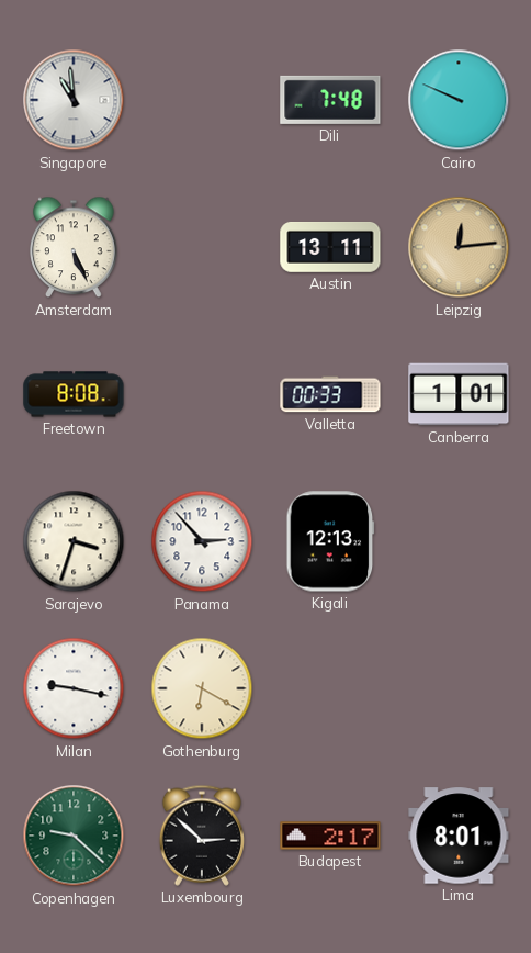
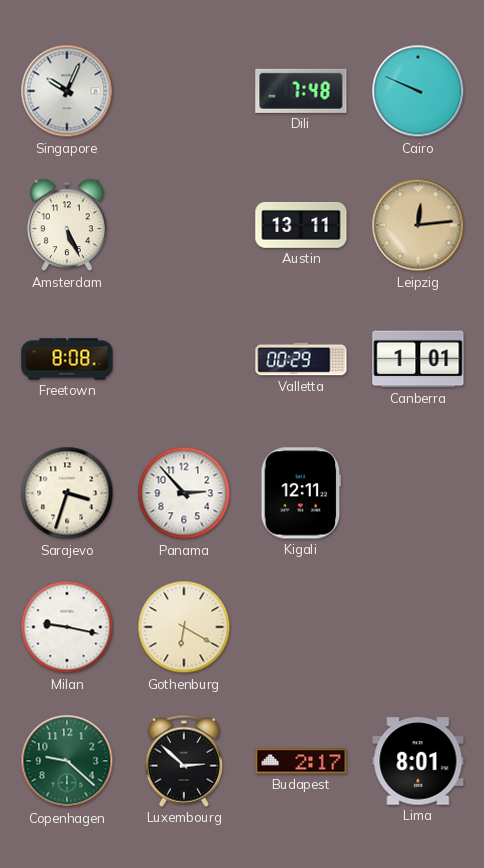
Singapore: 10:59 -> 10:04 (67, 91)
Valletta: 00:33 -> 00:29 (301, 359)
Kigali: 12:13 -> 12:11 (301, 493)
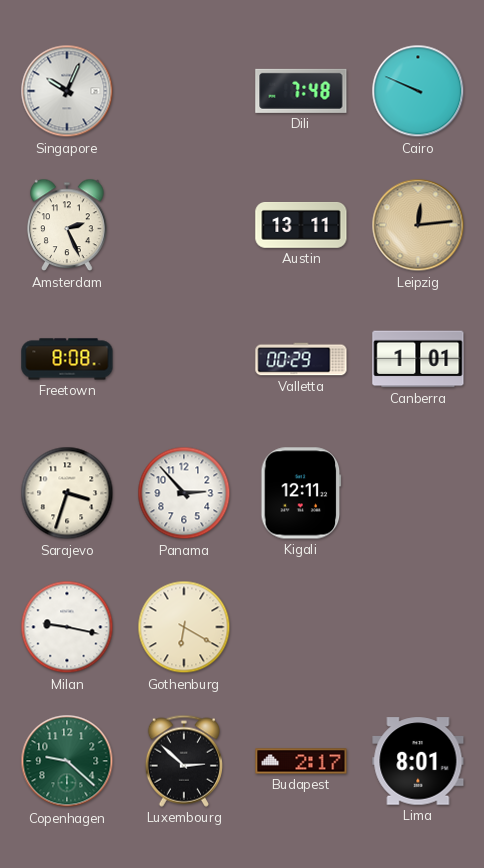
Amsterdam: 5:26 -> 2:26 (67, 225)
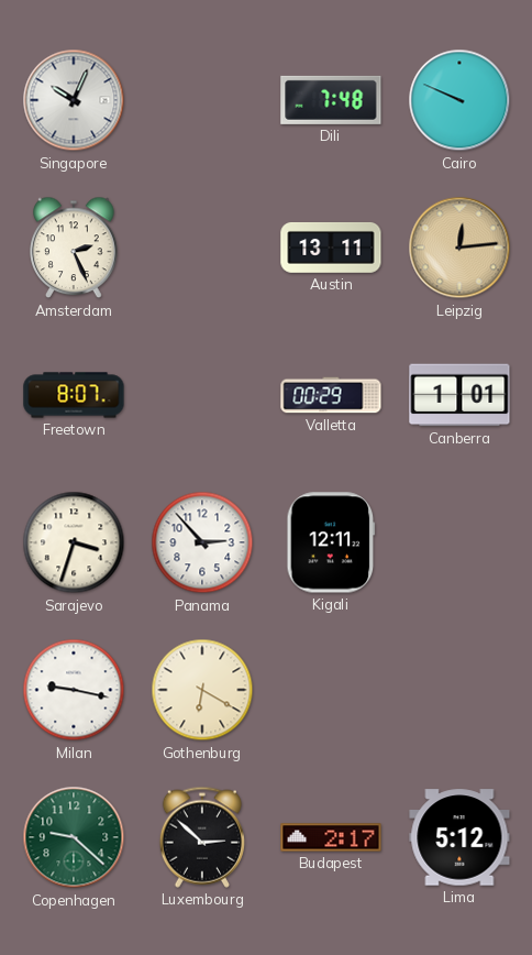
Freetown: 8:08 -> 8:07 (74, 395)
Lima: 8:01 -> 5:12 (459, 837)
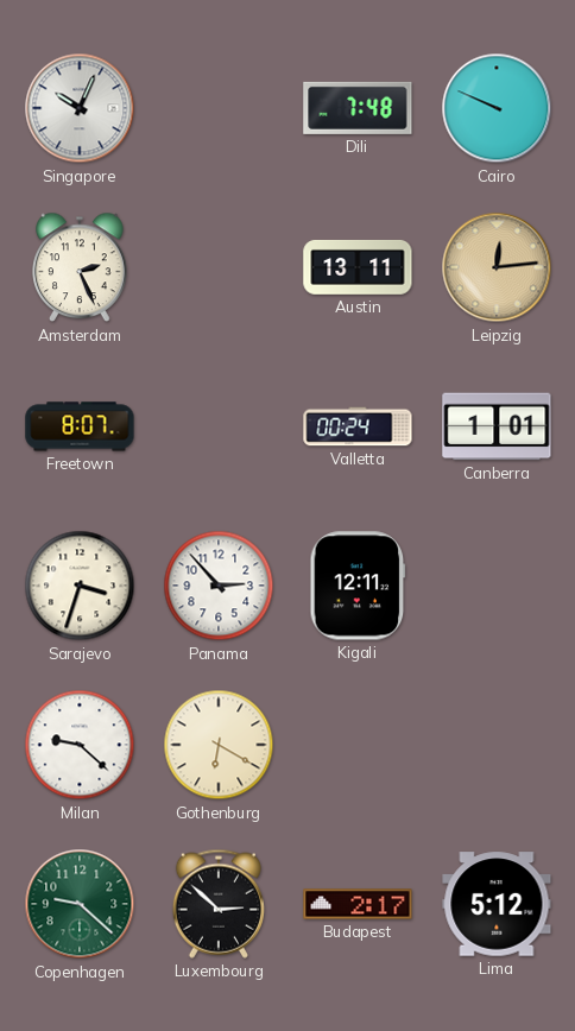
Valletta: 00:29 -> 00:24 (358, 426)
Milan: 9:17 -> 9:22 (80, 745)
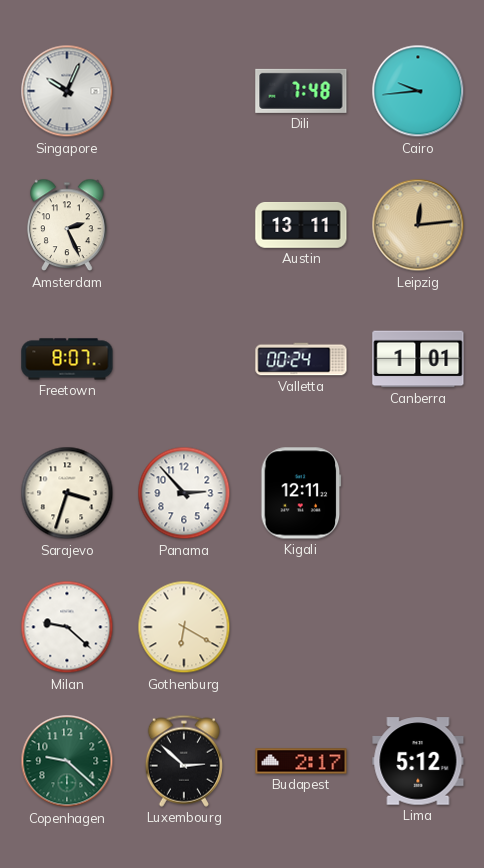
Cairo: 9:49 -> 9:44 (418, 91)
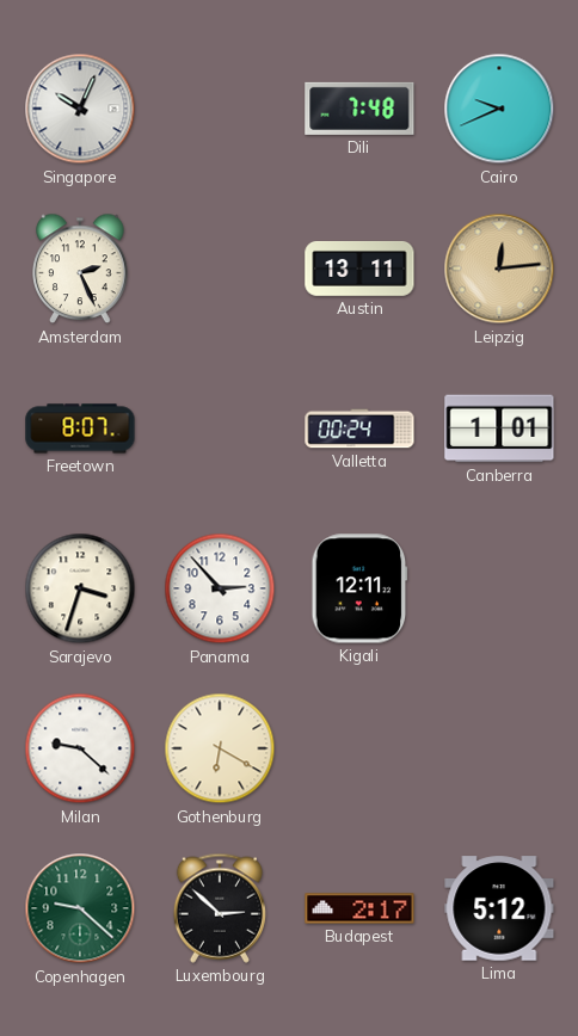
Cairo: 9:44 -> 9:41 (499, 109)
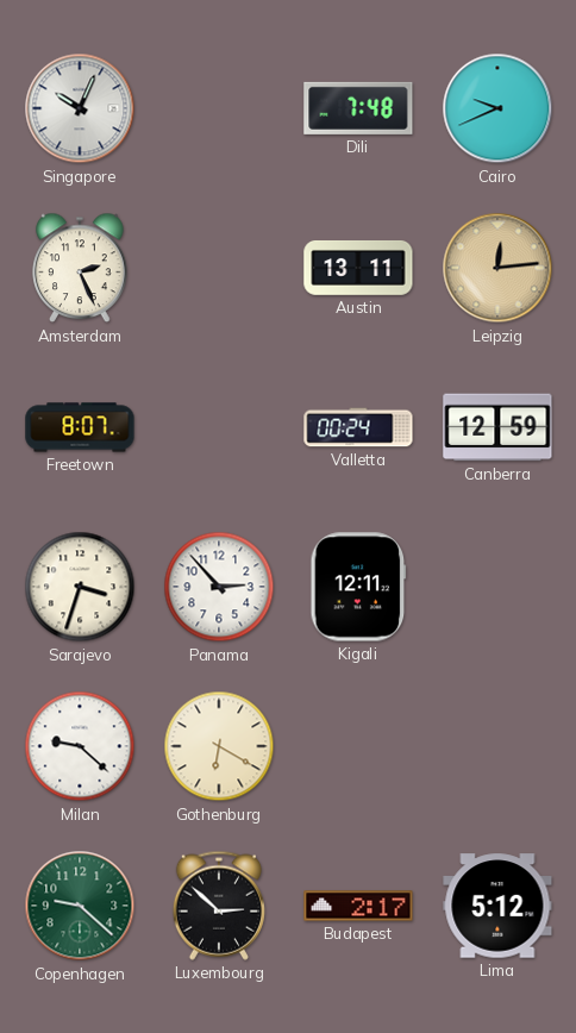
Canberra: 1:01 -> 12:59 (497, 427)
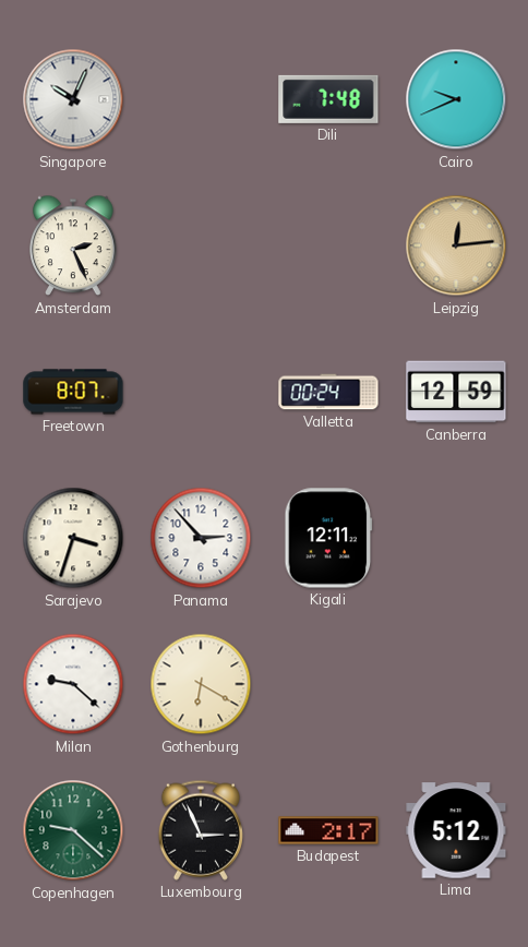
Austin: 13:11 -> none (358, 268)
Luxembourg: 2:52 -> 2:56 (201, 830)
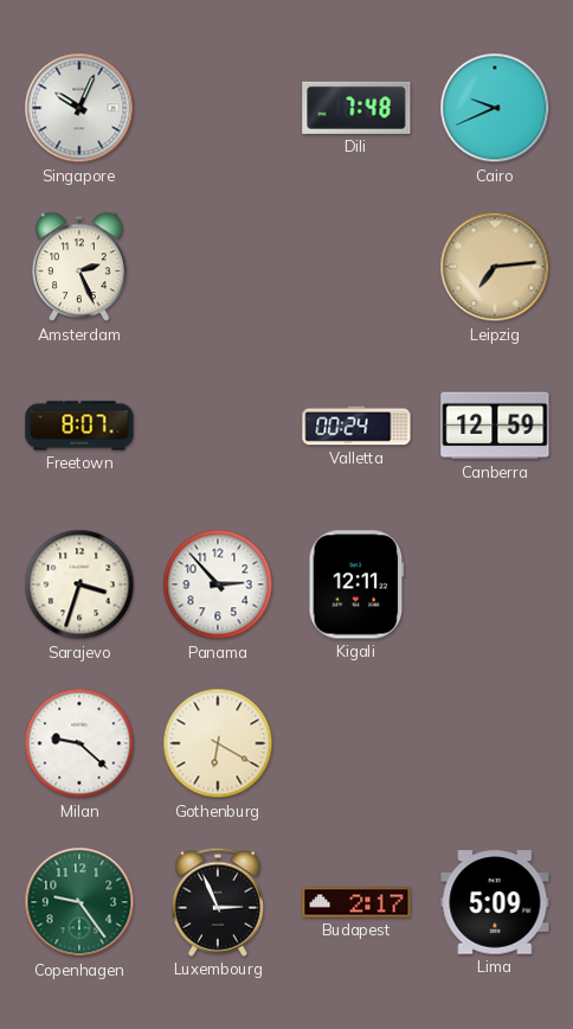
Leipzig: 12:14 -> 7:14 (495, 267)
Copenhagen: 9:22 -> 9:24 (79, 902)
Lima: 5:12 -> 5:09 (495, 902)
